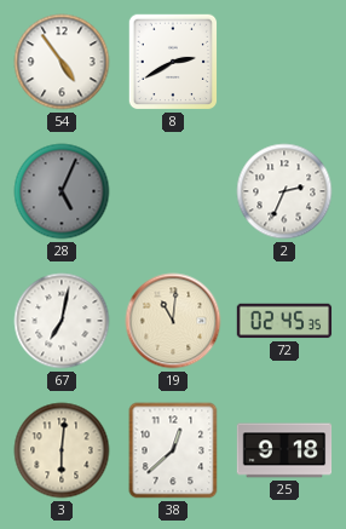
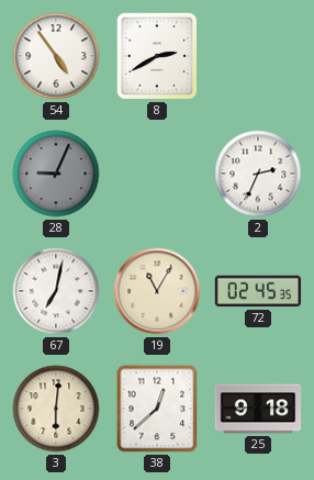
28: 5:04 -> 9:04 (56, 174)
19: 11:01 -> 11:05 (157, 291)
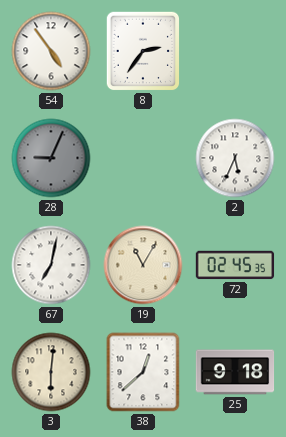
8: 2:40 -> 2:36 (143, 51)
2: 2:34 -> 5:34 (235, 158)
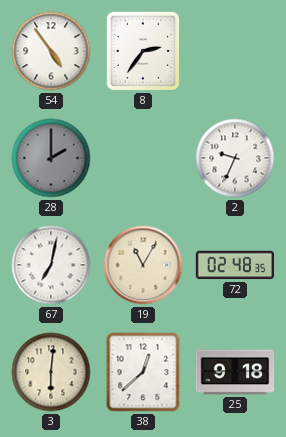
28: 9:04 -> 2:00 (51, 158)
2: 5:34 -> 9:34 (235, 158)
72: 02:45 -> 02:48 (235, 265)
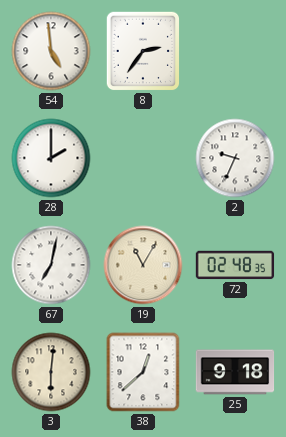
54: 4:54 -> 4:59 (51, 51)
28 dial: grey -> white (51, 158)
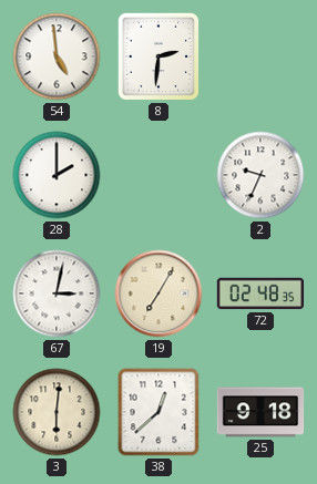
8: 2:36 -> 2:31 (158, 56)
67: 7:02 -> 3:02 (57, 294)
19: 11:05 -> 7:05 (158, 294)
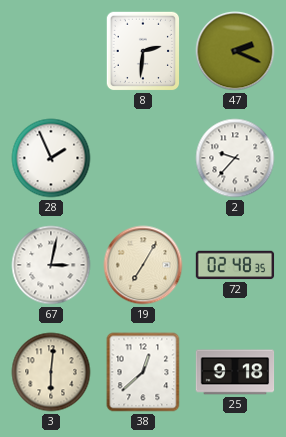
54: 4:59 -> none (57, 56)
47: none -> 2:19 (235, 51)
28: 2:00 -> 1:56 (51, 158)
2: 9:34 -> 9:37 (235, 158)
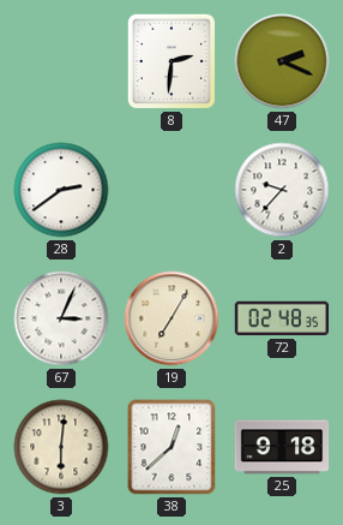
28: 1:56 -> 2:39 (61, 190)
67: 3:02 -> 3:04 (61, 318)
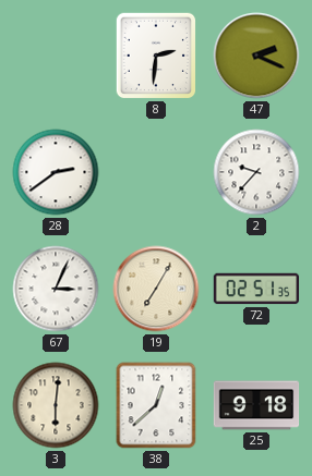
72: 02:48 -> 02:51 (256, 289)
